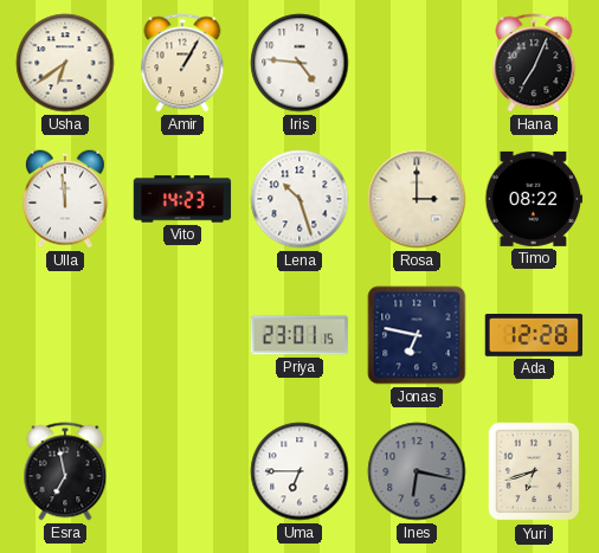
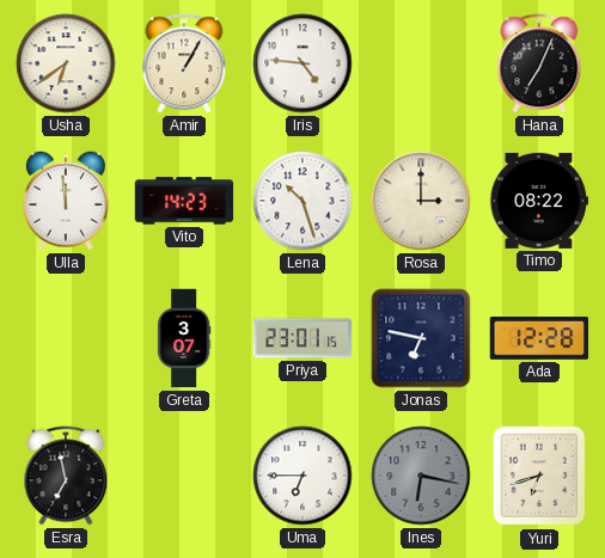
Greta: none -> 3:07 (184, 338)
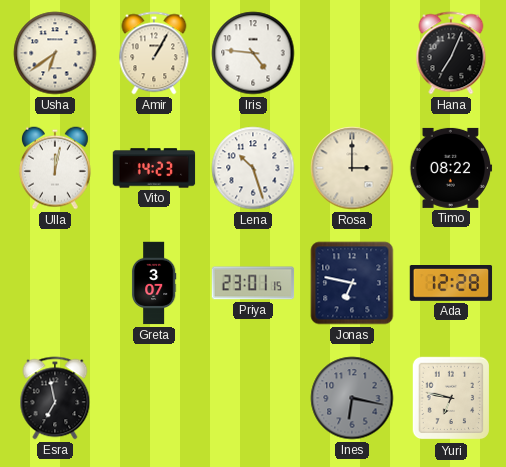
Ulla: 11:59 -> 12:02 (55, 168)
Uma: 6:45 -> none (302, 476)
Yuri: 6:42 -> 6:47 (451, 398)
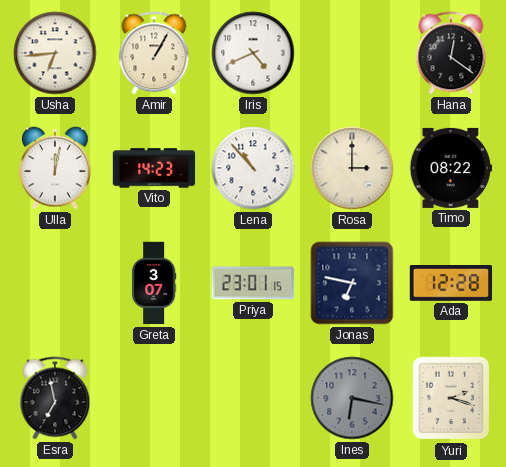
Usha: 6:39 -> 6:44 (55, 53)
Iris: 4:46 -> 4:41 (253, 53)
Hana: 7:04 -> 12:21 (451, 53)
Lena: 10:27 -> 10:53 (253, 168)
Yuri: 6:47 -> 2:18 (451, 398)
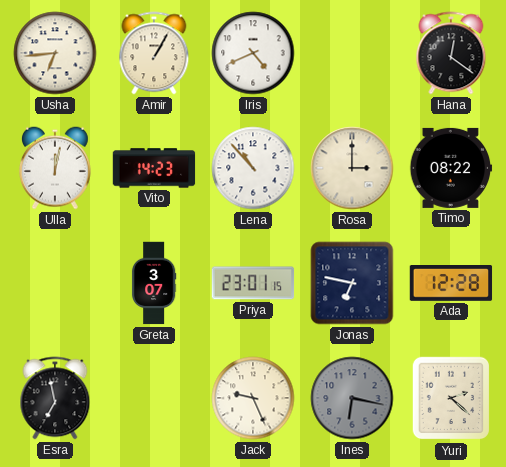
Jack: none -> 9:26 (253, 398)
Yuri: 2:18 -> 2:22 (451, 398)
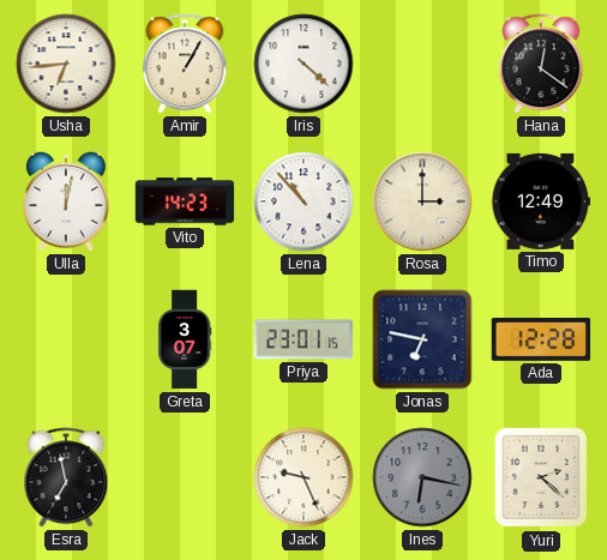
Iris: 4:41 -> 4:22 (303, 64)
Timo: 08:22 -> 12:49 (541, 201)
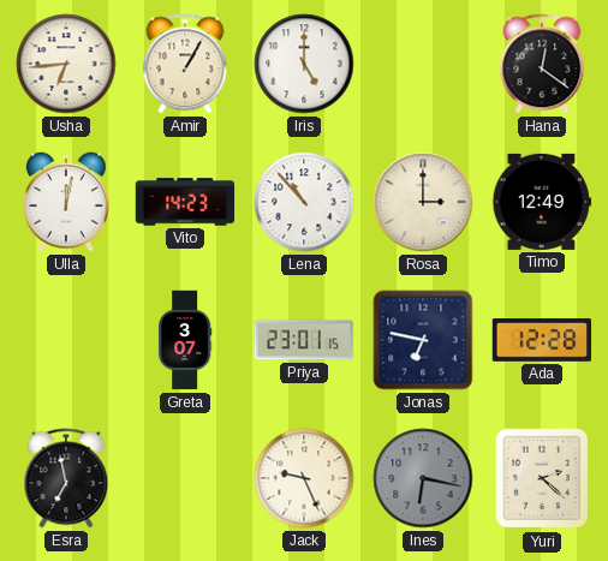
Iris: 4:22 -> 5:00 (304, 64)
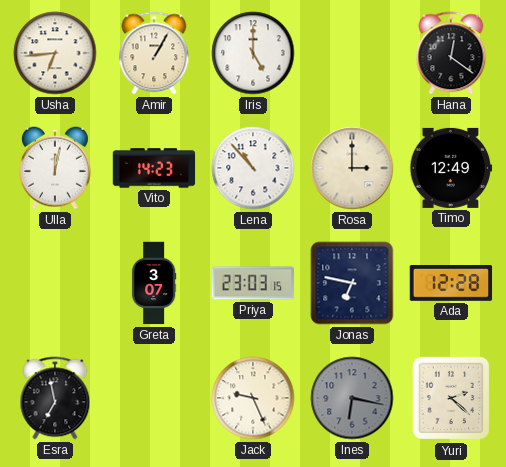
Priya: 23:01 -> 23:03 (253, 283)
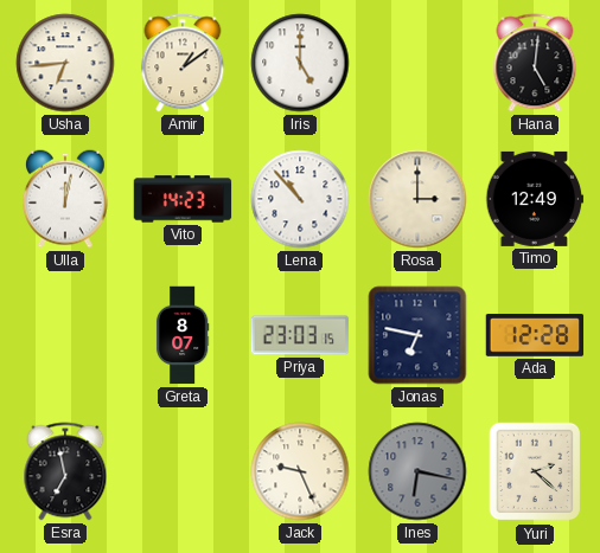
Amir: 1:05 -> 1:09 (183, 63)
Hana: 12:21 -> 5:01 (535, 63)
Greta: 3:07 -> 8:07 (183, 335)
